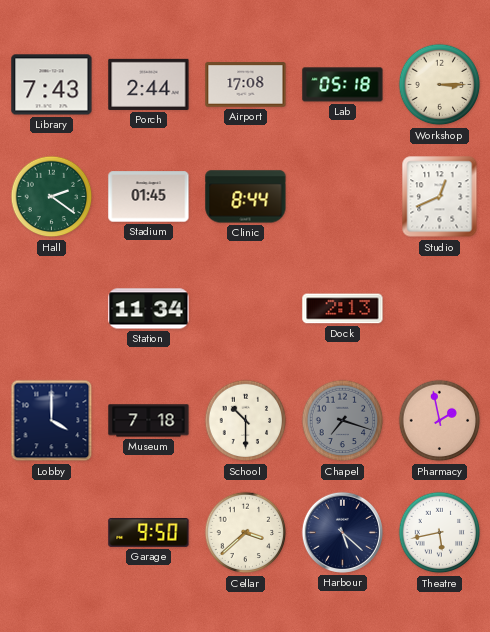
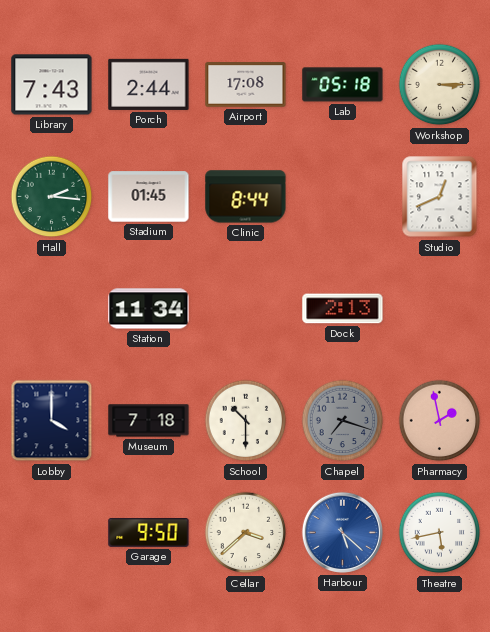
Hall: 2:21 -> 2:16 (52, 197)
Harbour dial: navy -> blue (342, 532)
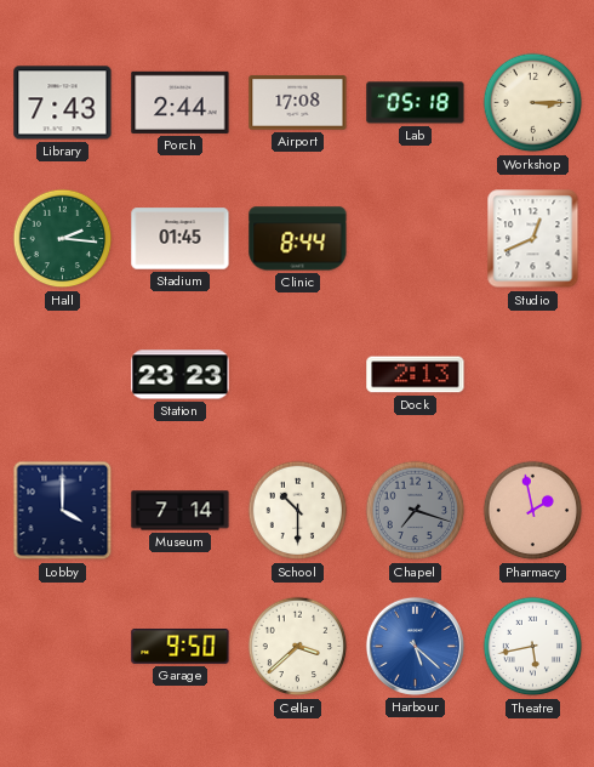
Station: 11:34 -> 23:23 (181, 375)
Museum: 7:18 -> 7:14 (181, 511)
